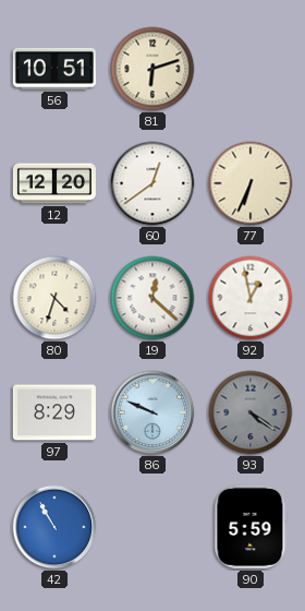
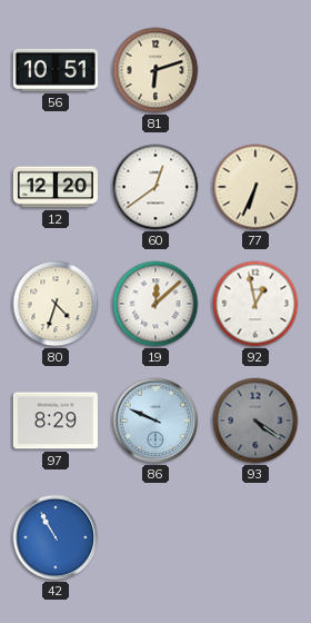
19: 12:22 -> 12:08 (155, 304)
90: 5:59 -> none (251, 527)
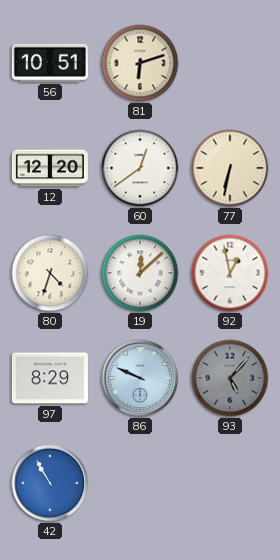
77: 6:34 -> 6:32 (230, 168)
93: 4:21 -> 5:07 (230, 378)
